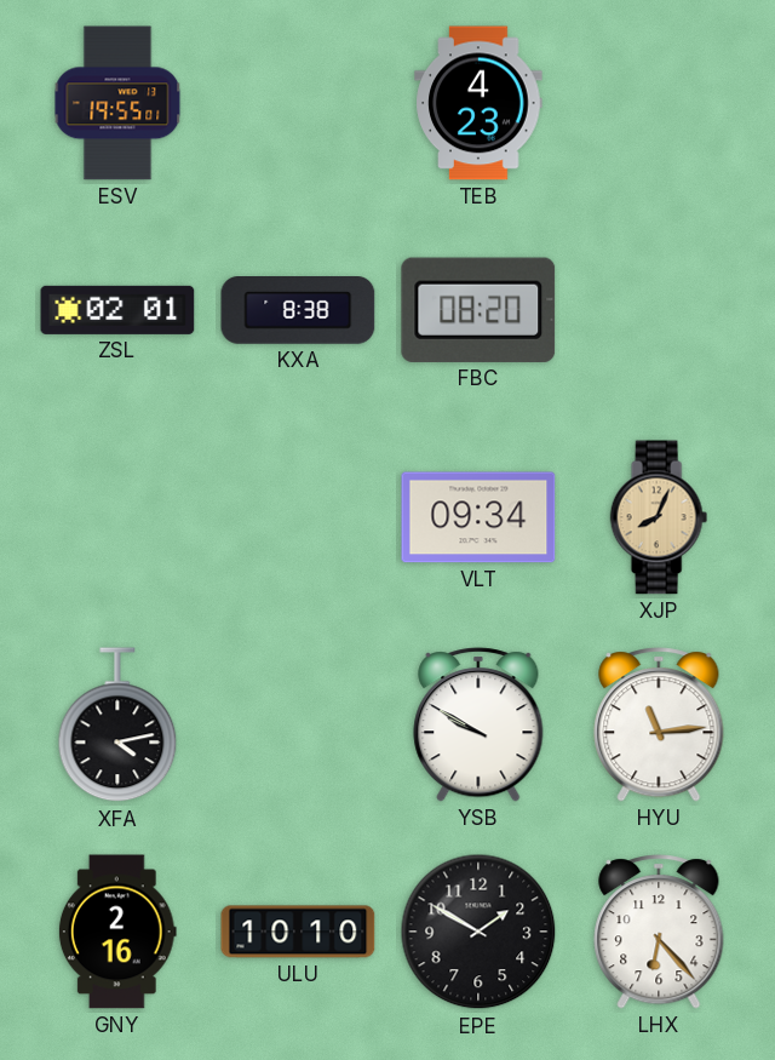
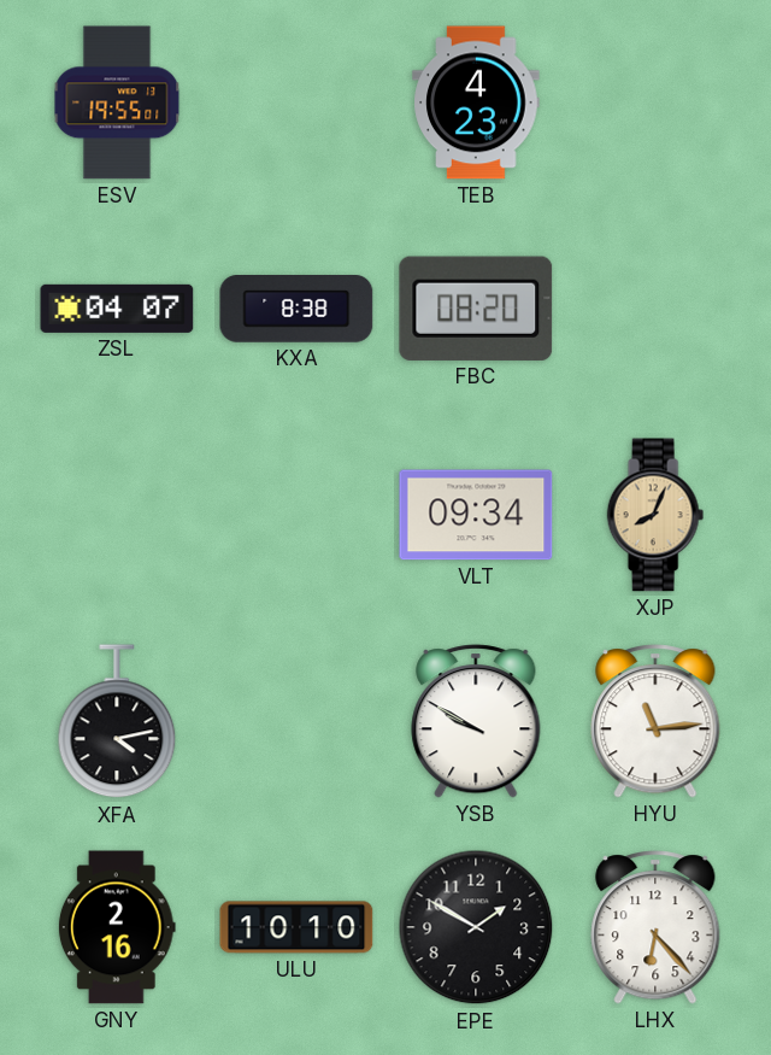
ZSL: 02:01 -> 04:07 (117, 309)
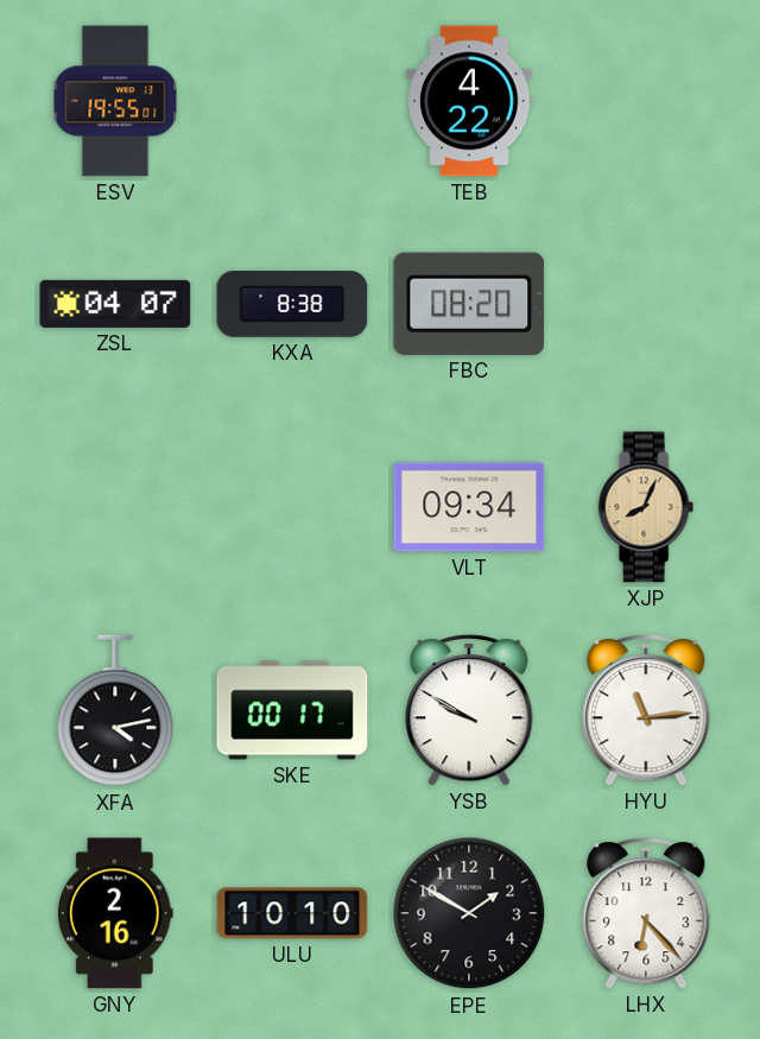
TEB: 4:23 -> 4:22 (469, 101)
SKE: none -> 00:17 (292, 710)
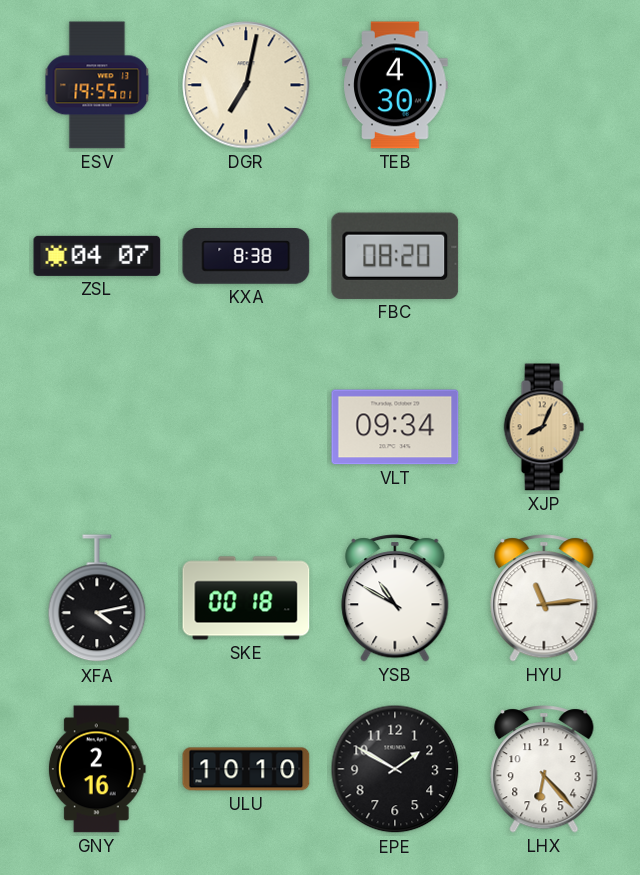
DGR: none -> 7:02 (246, 85)
TEB: 4:22 -> 4:30 (395, 85)
SKE: 00:17 -> 00:18 (246, 598)
YSB: 9:50 -> 10:50 (395, 598)
